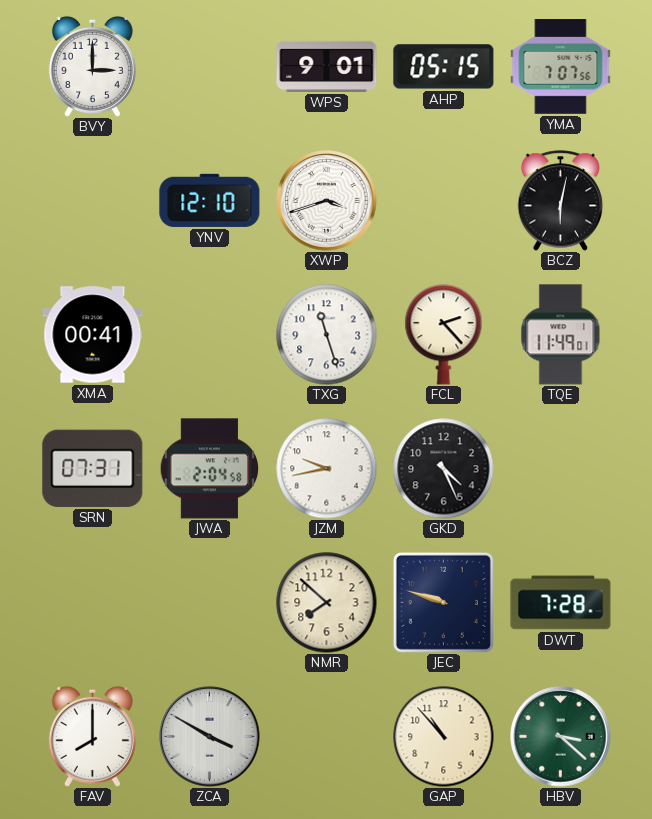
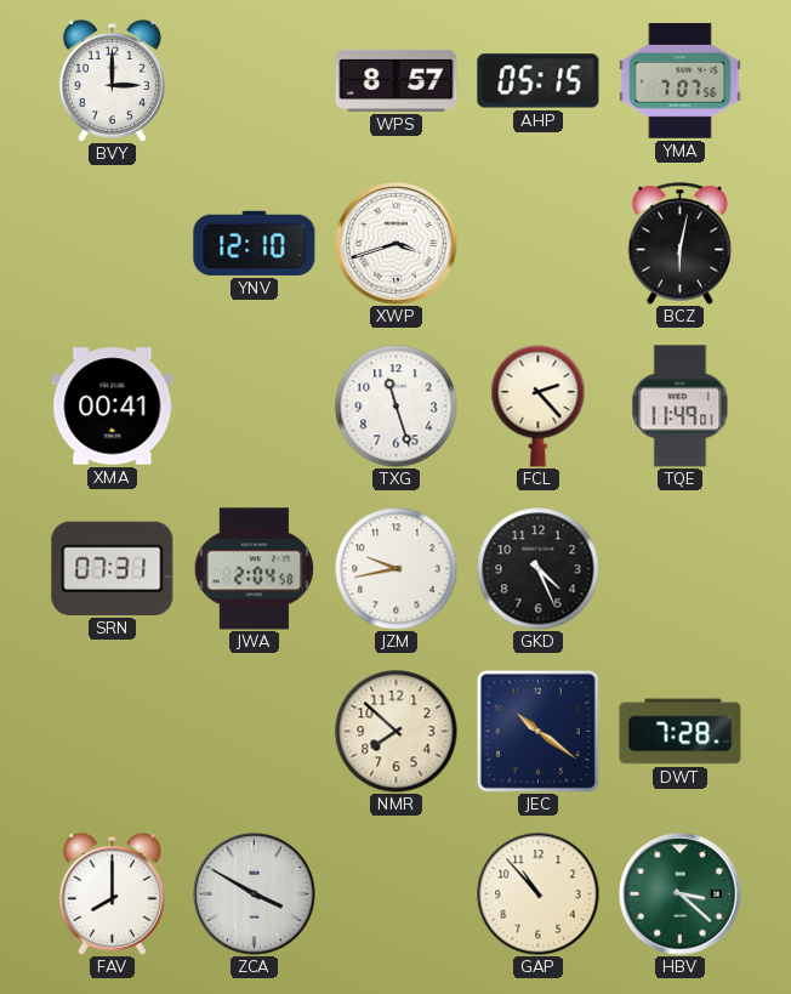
WPS: 9:01 -> 8:57 (397, 80)
JEC: 9:48 -> 10:21 (537, 731)
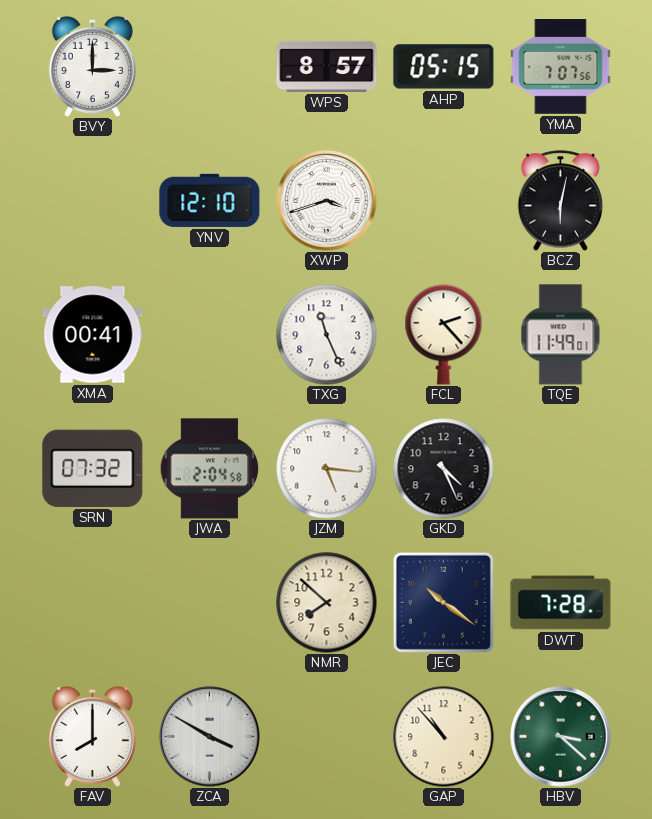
TXG: 11:27 -> 11:26 (327, 335)
SRN: 07:31 -> 07:32 (93, 468)
JZM: 9:43 -> 5:16 (327, 469)
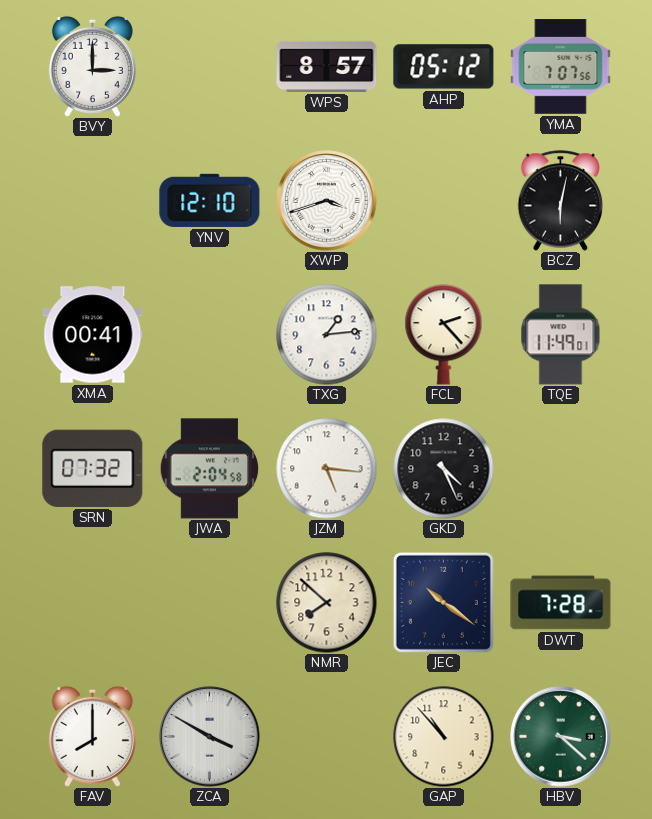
AHP: 05:15 -> 05:12 (444, 67)
TXG: 11:26 -> 1:14 (327, 335)
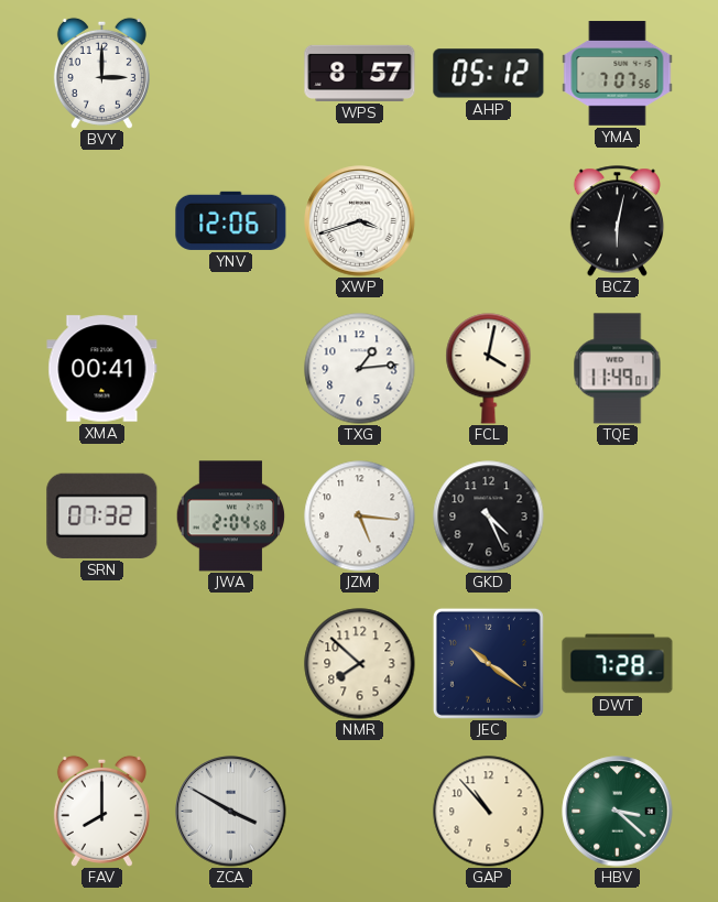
YNV: 12:10 -> 12:06 (231, 220)
FCL: 2:23 -> 4:02 (489, 369)
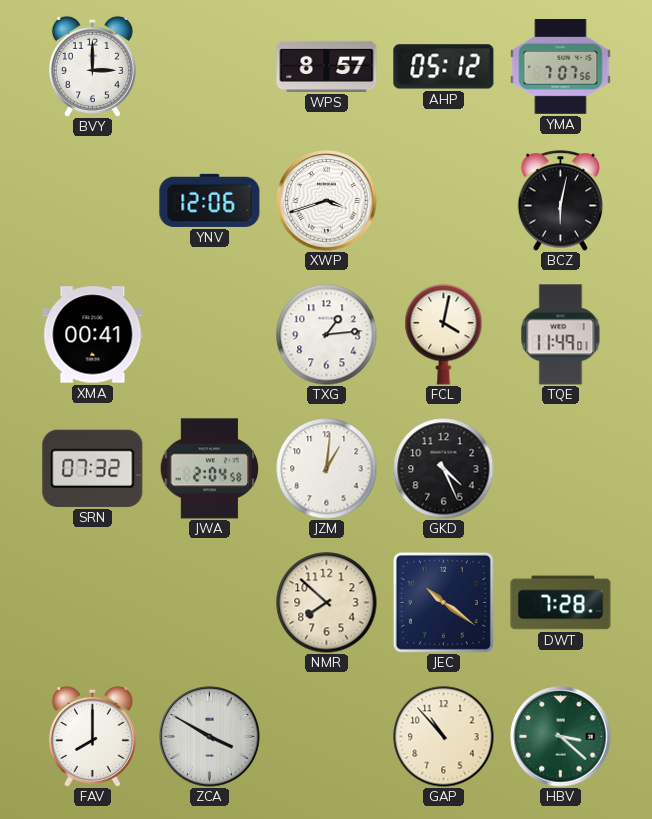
JZM: 5:16 -> 1:01 (327, 469)
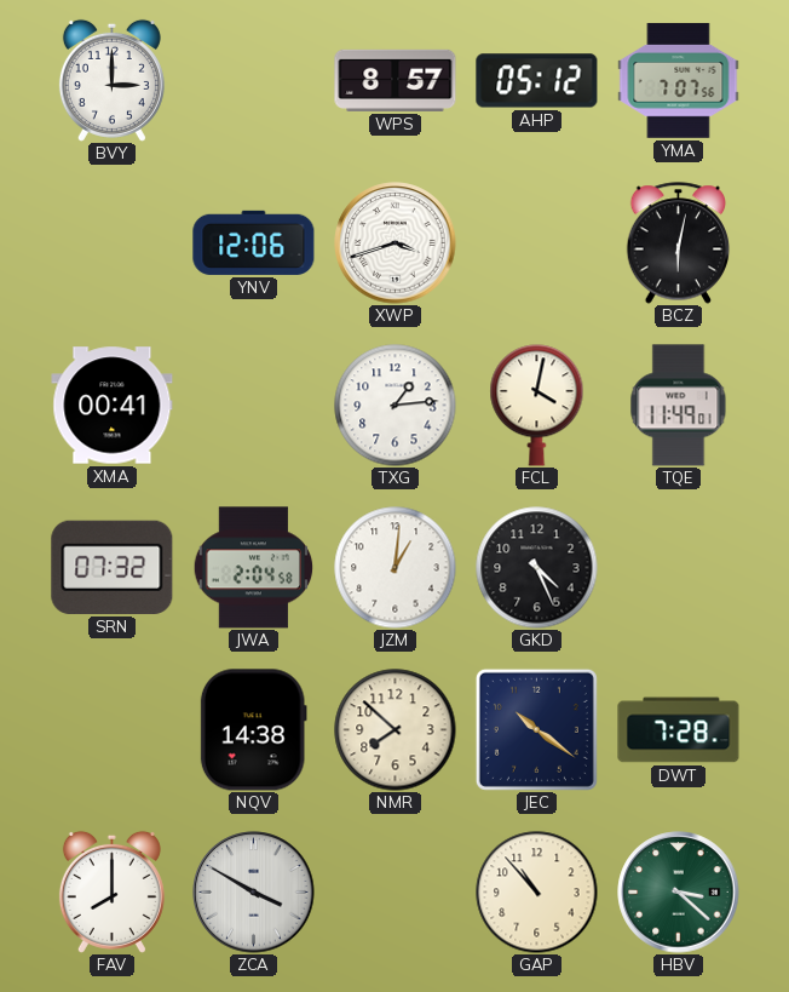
NQV: none -> 14:38 (253, 730)
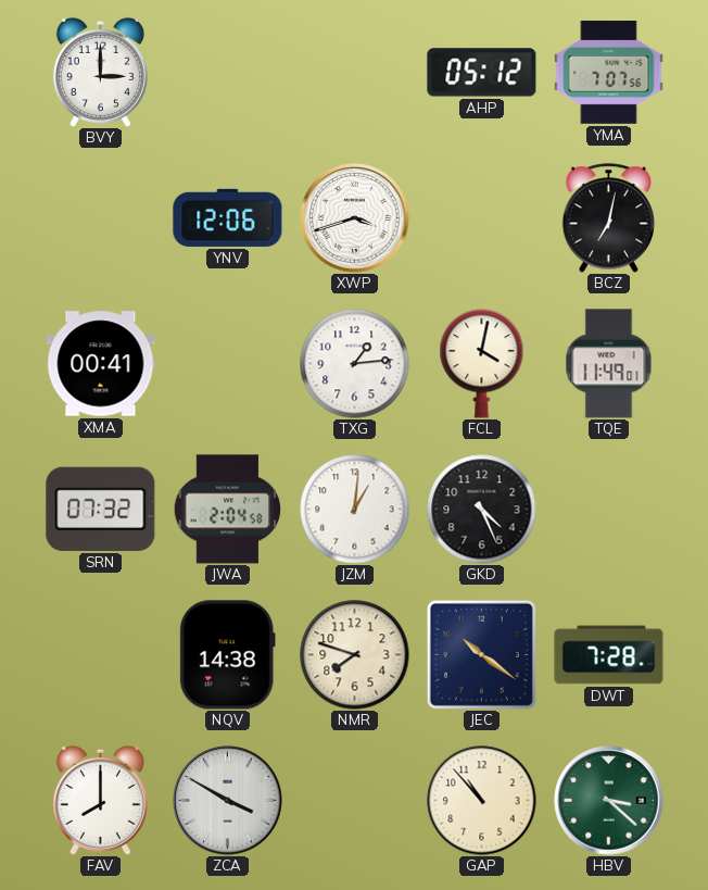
WPS: 8:57 -> none (396, 80)
BCZ: 6:02 -> 7:02 (609, 218)
NMR: 7:52 -> 7:48 (355, 655)
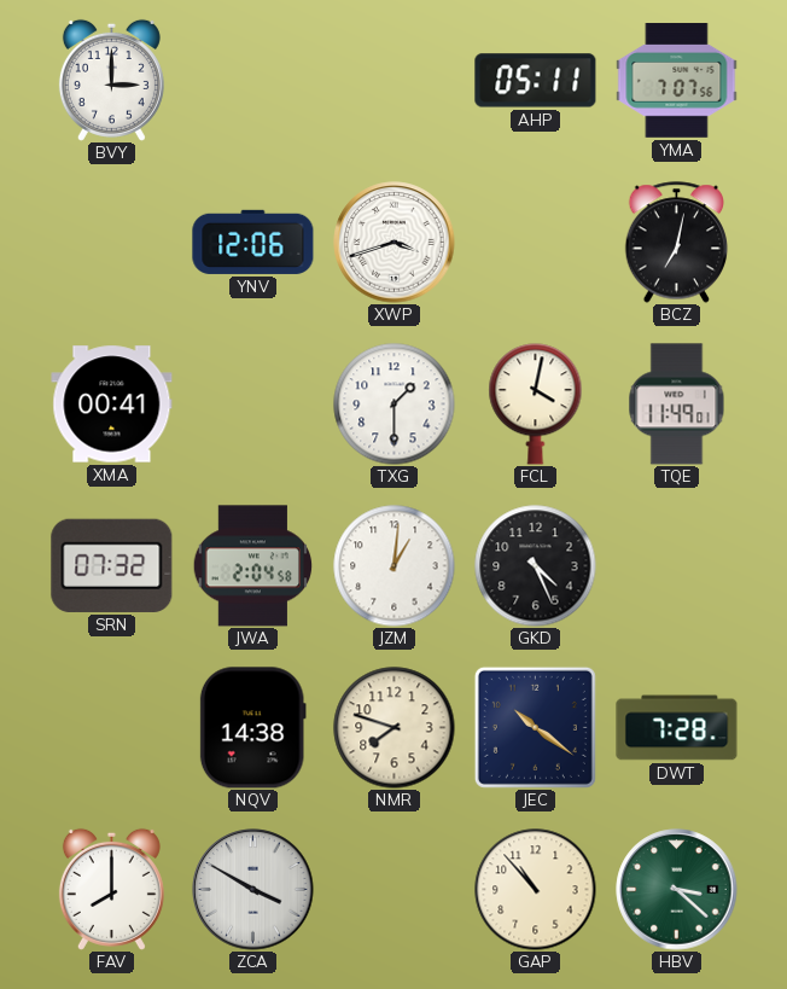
AHP: 05:12 -> 05:11 (536, 81)
TXG: 1:14 -> 1:30 (395, 405)
